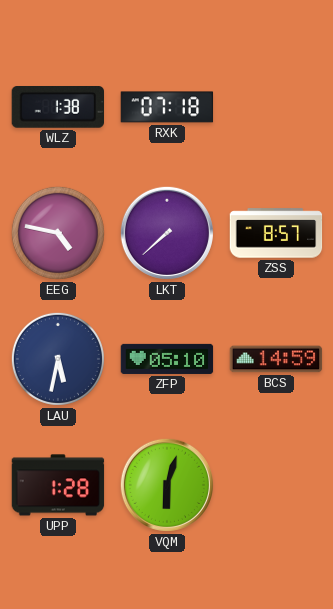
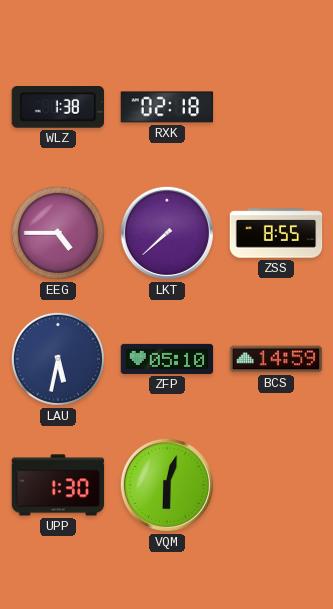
RXK: 07:18 -> 02:18 (167, 107)
EEG: 4:47 -> 4:45 (58, 233)
ZSS: 8:57 -> 8:55 (276, 233)
UPP: 1:28 -> 1:30 (58, 485)
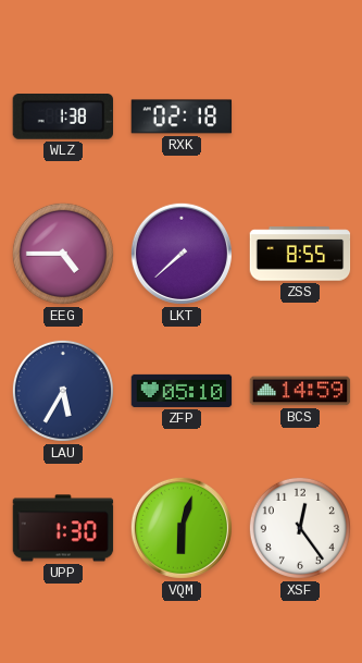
LAU: 5:32 -> 5:35 (63, 391)
XSF: none -> 12:24 (300, 528)
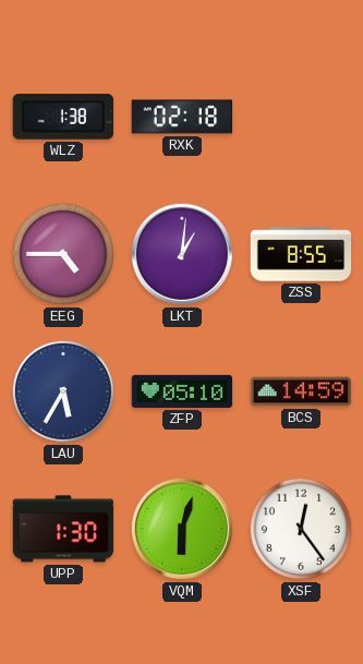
LKT: 7:38 -> 1:01 (182, 254)
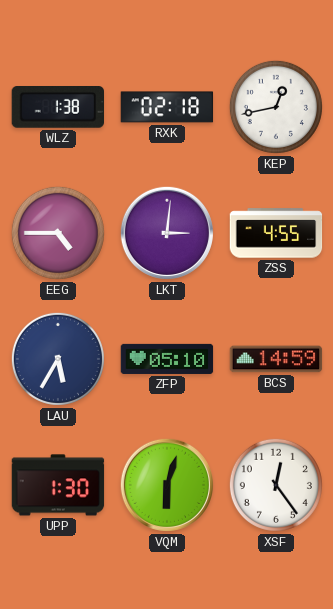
KEP: none -> 12:43 (276, 107)
LKT: 1:01 -> 3:01 (167, 233)
ZSS: 8:55 -> 4:55 (276, 233)
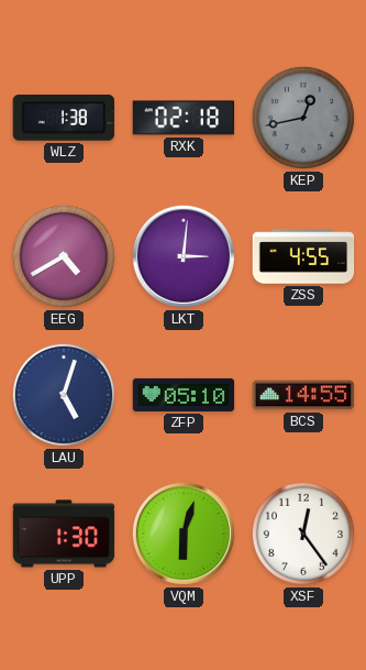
KEP dial: white -> grey (303, 118)
EEG: 4:45 -> 4:40 (64, 256)
LAU: 5:35 -> 5:03 (64, 395)
BCS: 14:59 -> 14:55 (303, 395)
